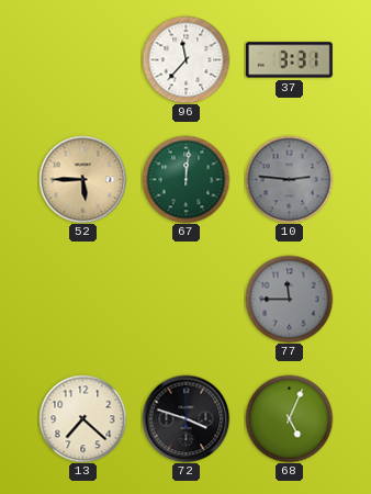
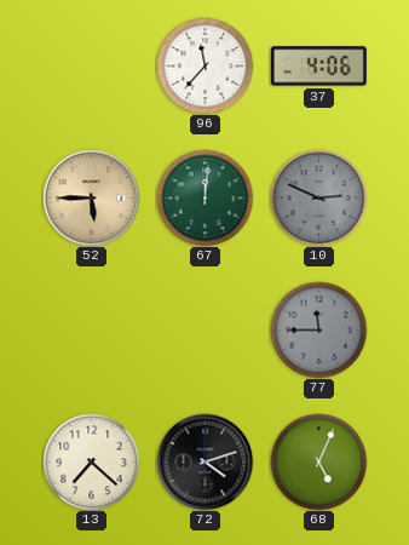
37: 3:31 -> 4:06 (318, 67)
10: 2:46 -> 2:49 (318, 197)
72: 3:48 -> 4:12 (204, 461)
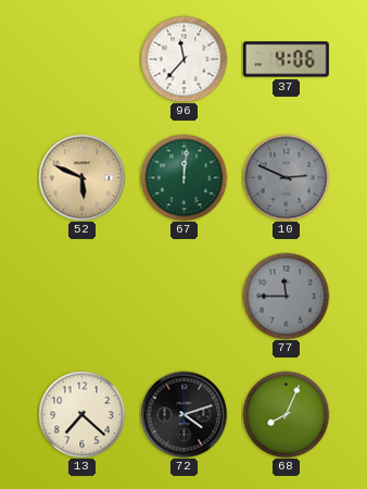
52: 5:45 -> 5:49 (81, 177)
68: 5:04 -> 8:04 (286, 414)
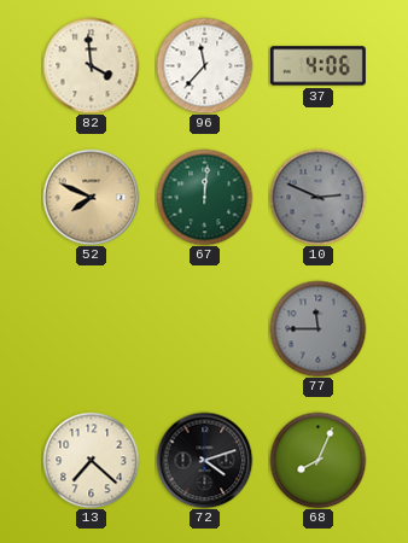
82: none -> 3:59 (91, 65)
52: 5:49 -> 7:49 (91, 197)
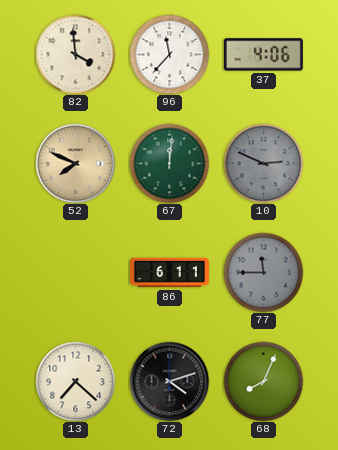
86: none -> 6:11 (170, 273)
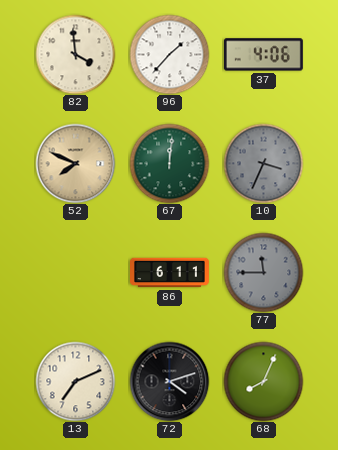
96: 11:37 -> 1:37 (169, 54)
10: 2:49 -> 3:34 (263, 163)
13: 7:22 -> 7:11 (75, 381)
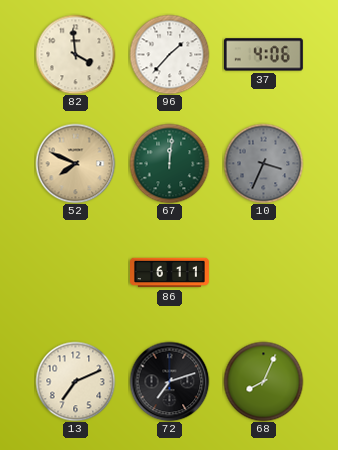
77: 11:45 -> none (263, 272)
72: 4:12 -> 7:12 (169, 381)
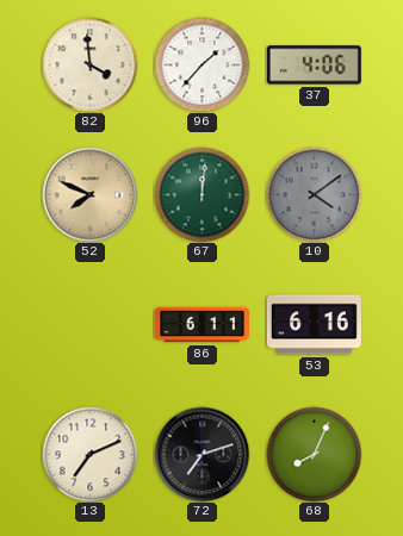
10: 3:34 -> 4:09 (314, 194)
53: none -> 6:16 (314, 325)
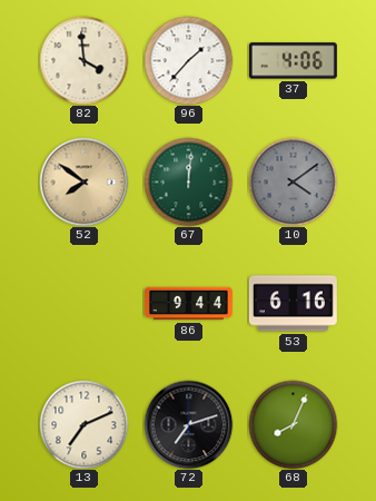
52: 7:49 -> 7:51 (83, 181)
86: 6:11 -> 9:44 (189, 304)
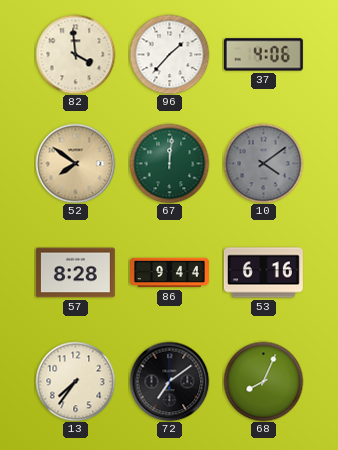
57: none -> 8:28 (75, 273)
13: 7:11 -> 7:36 (75, 381)
72: 7:12 -> 7:09 (169, 381)
